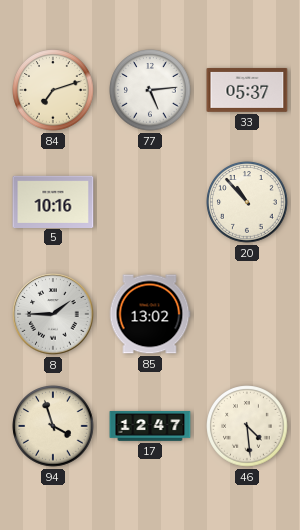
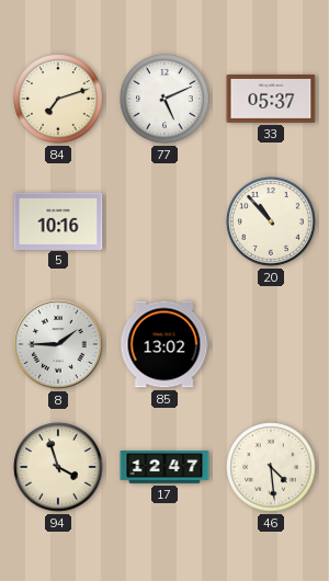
77: 5:14 -> 5:11 (164, 99)
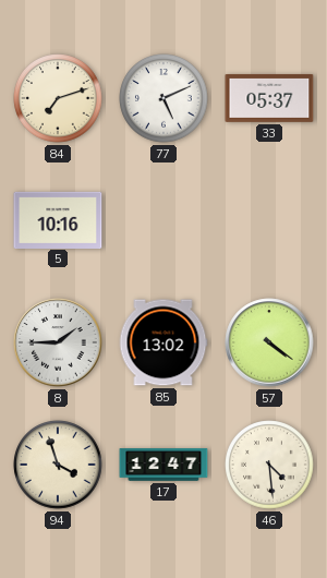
20: 10:53 -> none (271, 221)
57: none -> 4:21 (269, 342)
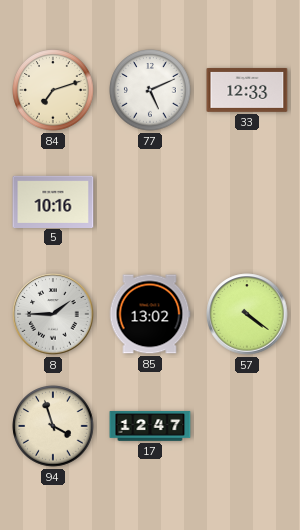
33: 05:37 -> 12:33 (247, 90)
46: 4:29 -> none (269, 465)
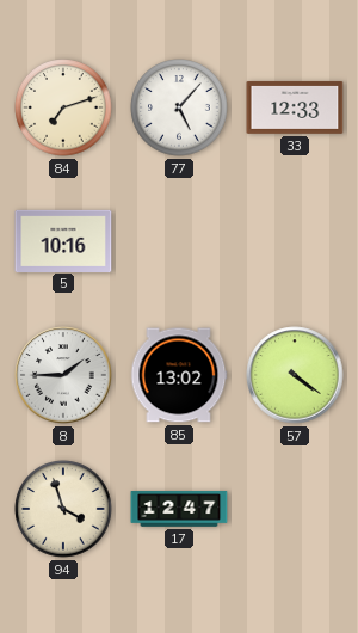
77: 5:11 -> 5:07 (179, 107)
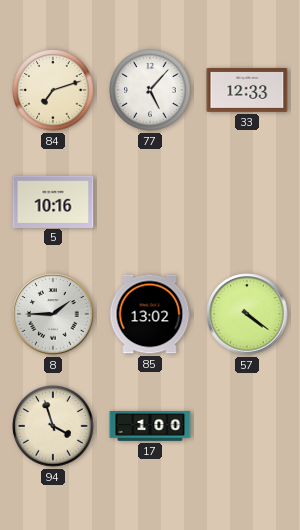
17: 12:47 -> 1:00 (150, 426)
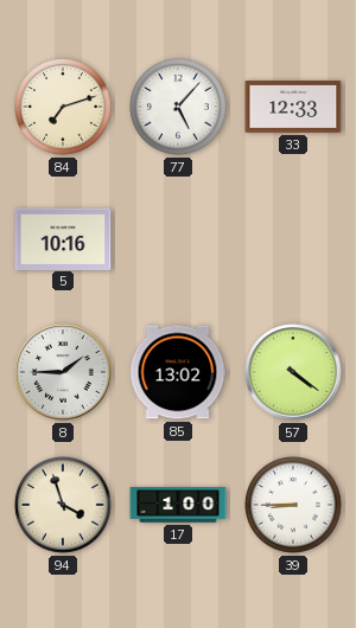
39: none -> 8:45 (293, 505)
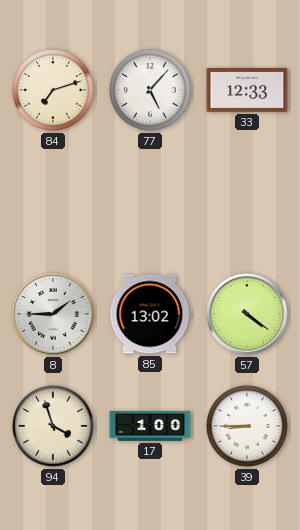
5: 10:16 -> none (63, 238)
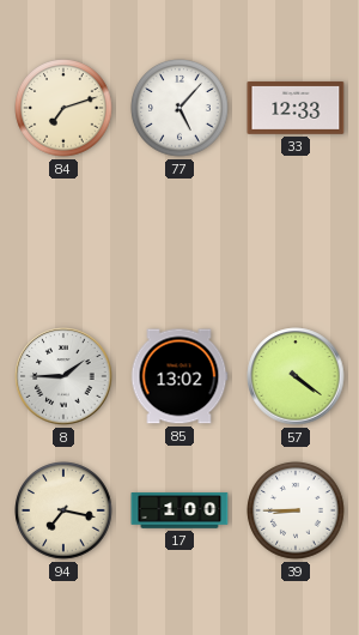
94: 3:57 -> 7:17 (63, 510)
